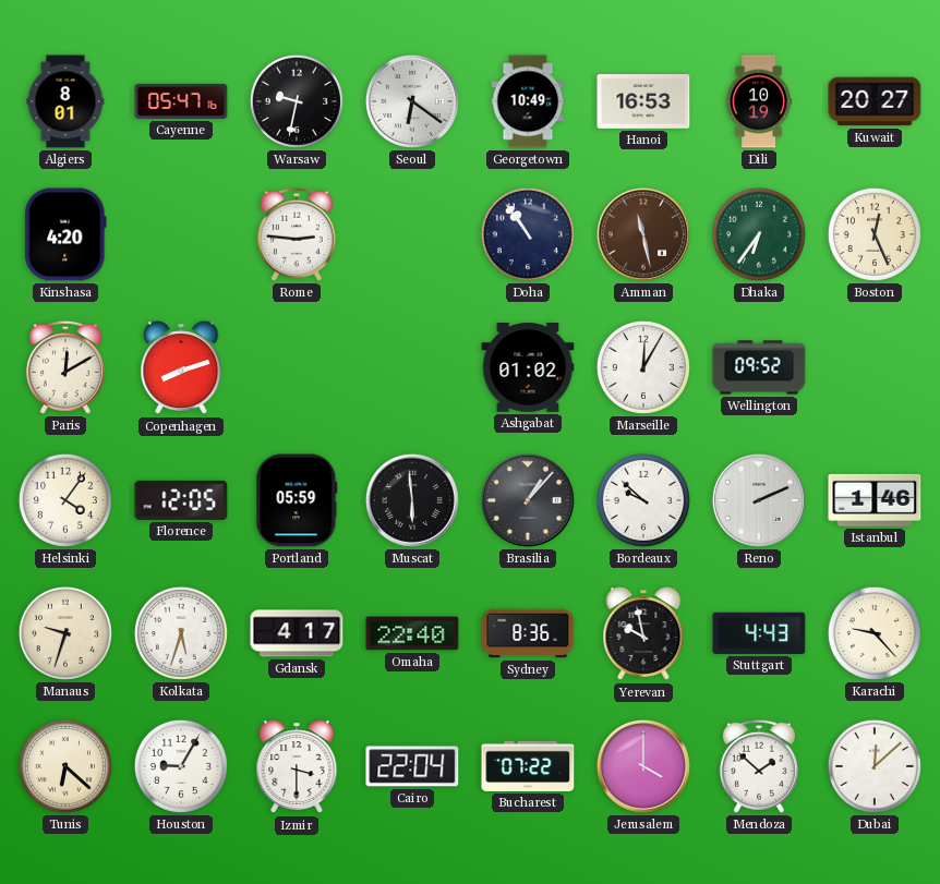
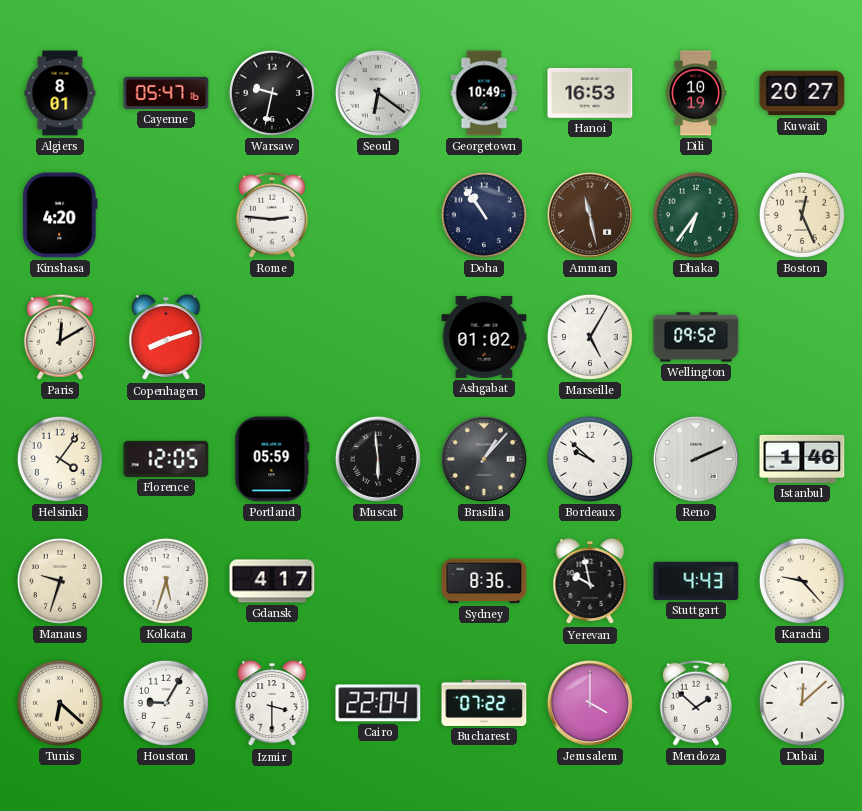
Marseille: 12:05 -> 5:05 (590, 337)
Omaha: 22:40 -> none (412, 633)
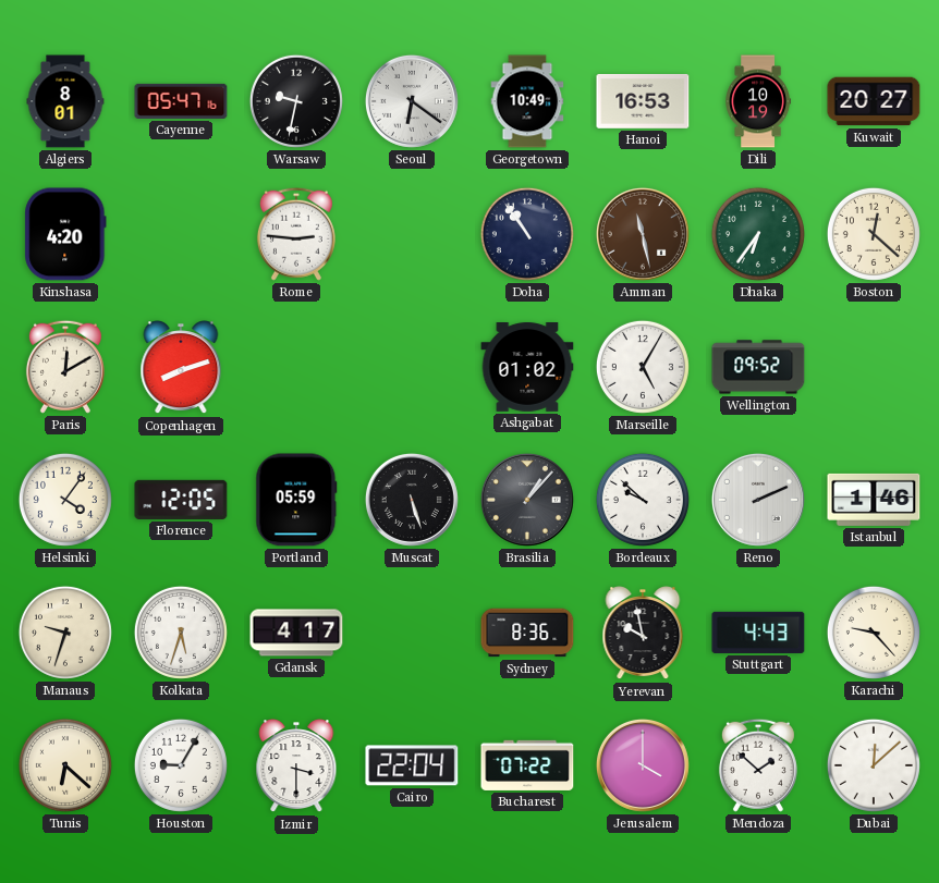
Boston: 12:26 -> 12:22 (874, 234)
Muscat: 5:59 -> 5:27 (412, 500)
